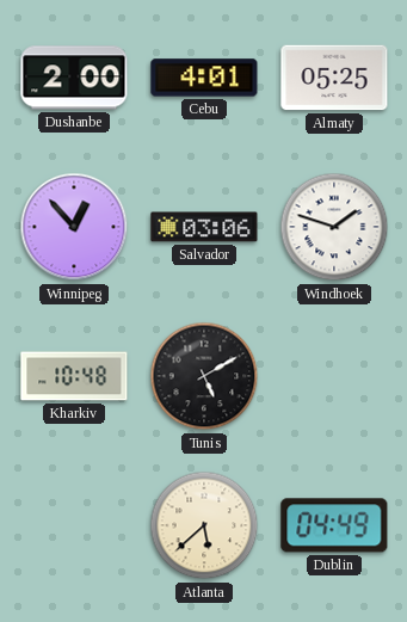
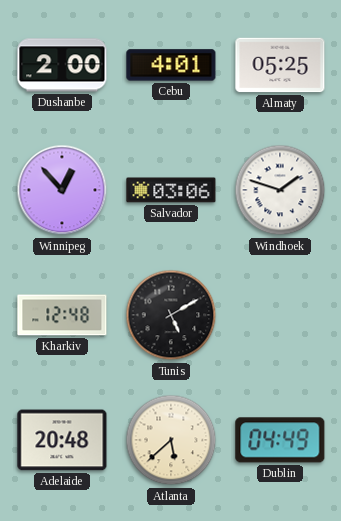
Kharkiv: 10:48 -> 12:48 (62, 315)
Adelaide: none -> 20:48 (62, 440)
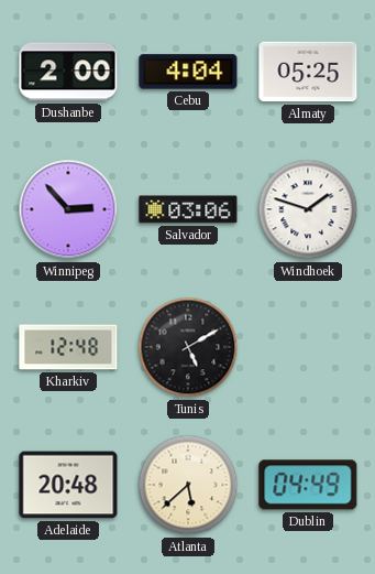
Cebu: 4:01 -> 4:04 (188, 72)
Winnipeg: 12:53 -> 2:53 (68, 209)
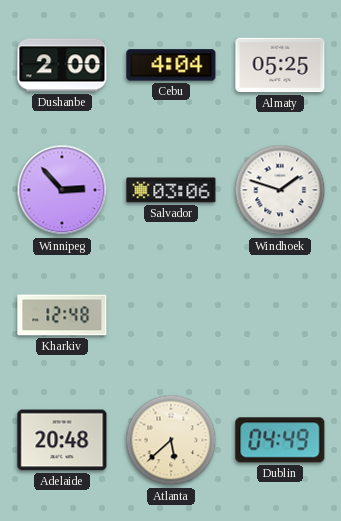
Tunis: 5:10 -> none (188, 347)
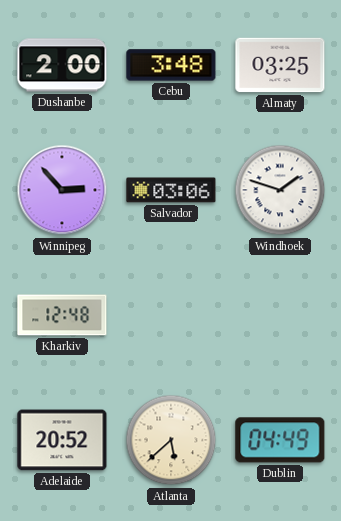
Cebu: 4:04 -> 3:48 (171, 65)
Almaty: 05:25 -> 03:25 (280, 65)
Adelaide: 20:48 -> 20:52 (62, 440)
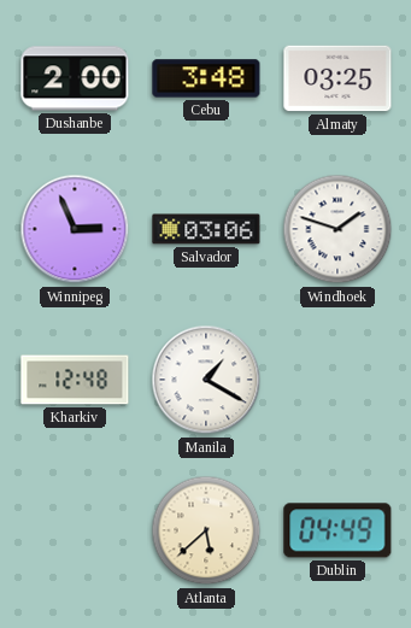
Winnipeg: 2:53 -> 2:56 (75, 229)
Manila: none -> 1:20 (206, 380)
Adelaide: 20:52 -> none (62, 440)
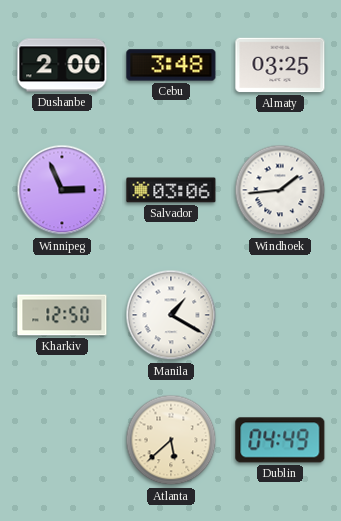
Windhoek: 1:48 -> 1:44 (280, 190)
Kharkiv: 12:48 -> 12:50 (62, 315)
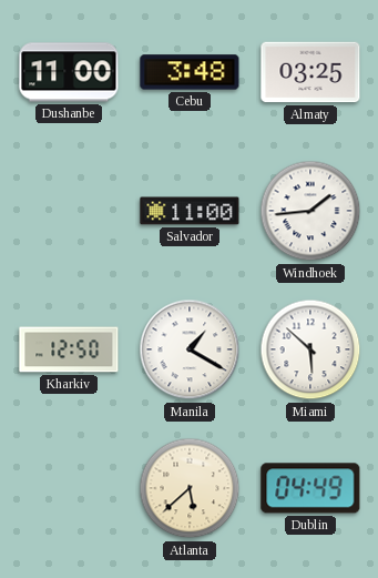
Dushanbe: 2:00 -> 11:00 (69, 72)
Winnipeg: 2:56 -> none (62, 190)
Salvador: 03:06 -> 11:00 (190, 211)
Miami: none -> 5:52 (310, 349)
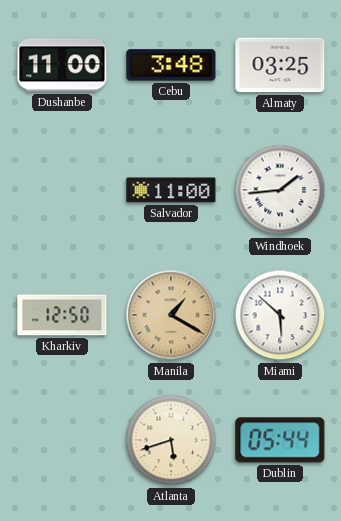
Manila dial: white -> champagne (171, 315)
Atlanta: 5:38 -> 5:42 (171, 440)
Dublin: 04:49 -> 05:44 (280, 440)
